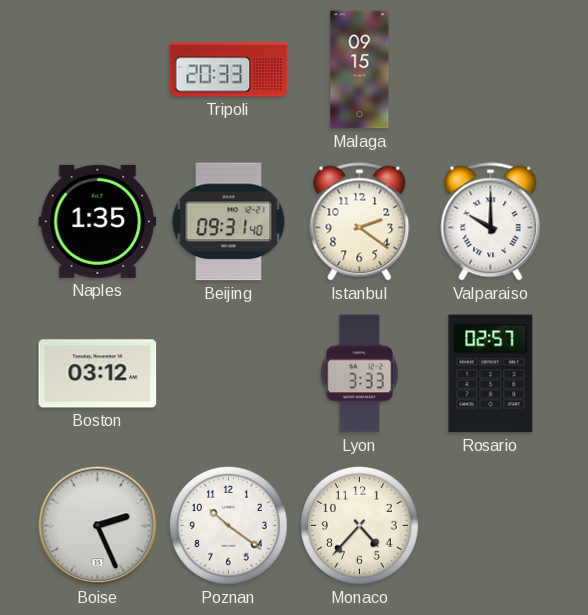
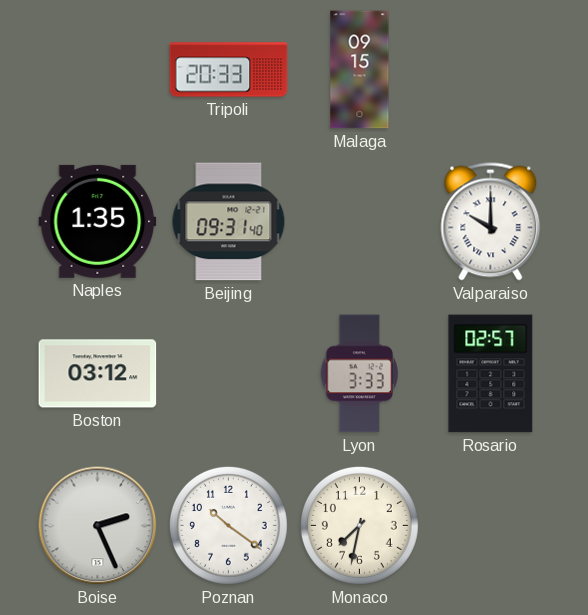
Istanbul: 2:21 -> none (360, 222)
Monaco: 4:37 -> 7:32 (359, 525)
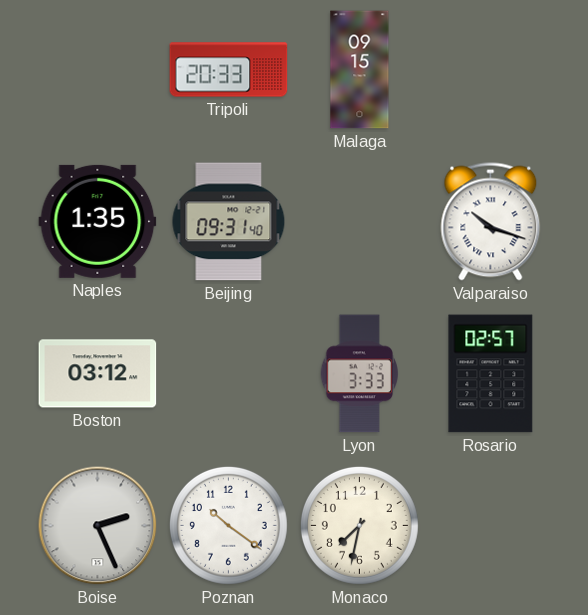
Valparaiso: 10:00 -> 10:18 (491, 222)
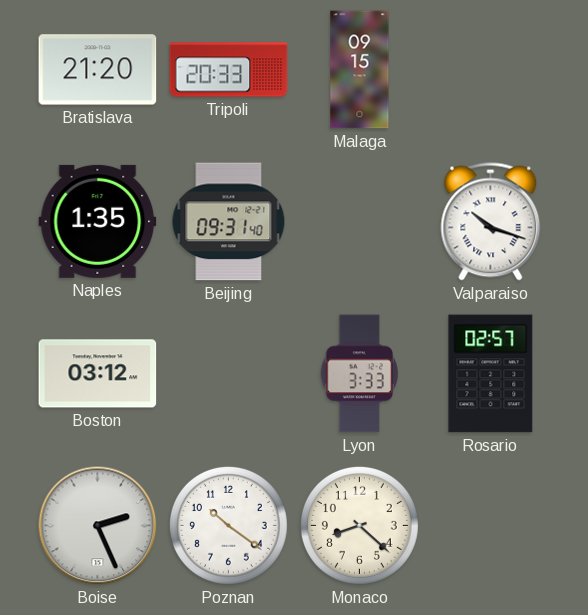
Bratislava: none -> 21:20 (98, 70)
Monaco: 7:32 -> 8:22 (359, 525)
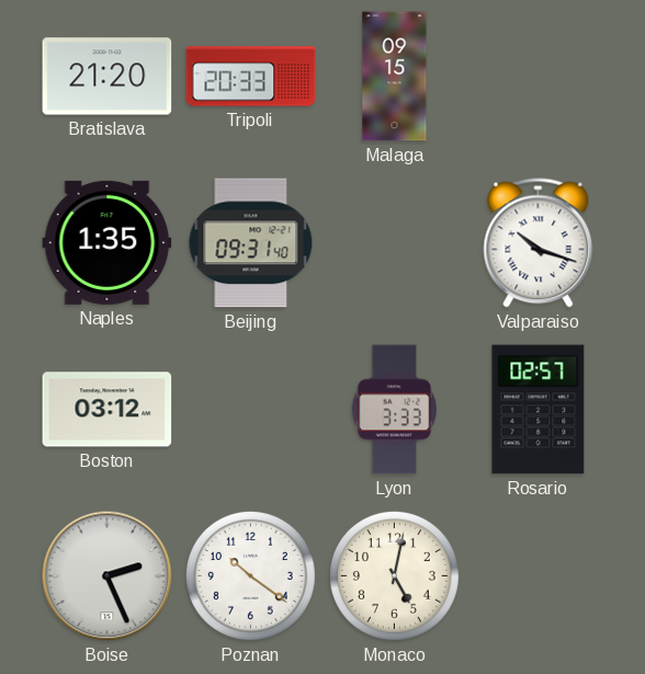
Monaco: 8:22 -> 5:02 (394, 575)
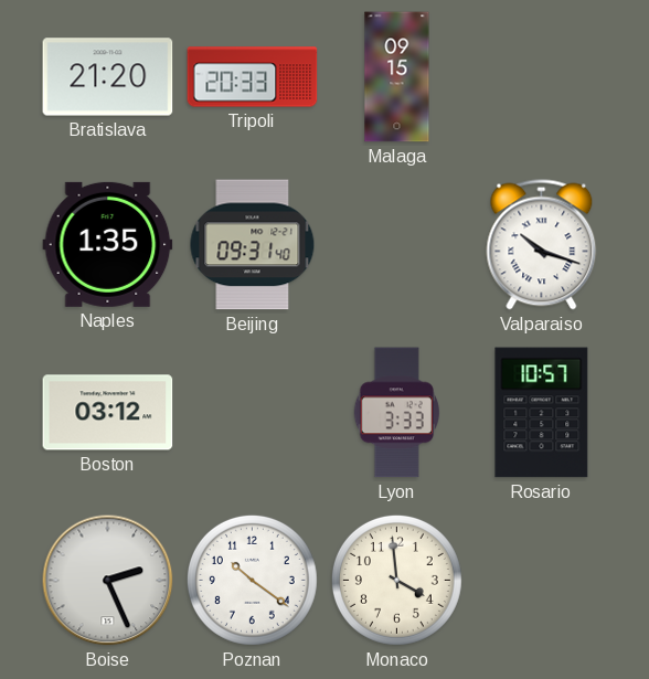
Rosario: 02:57 -> 10:57 (542, 413)
Monaco: 5:02 -> 3:59 (396, 580)
